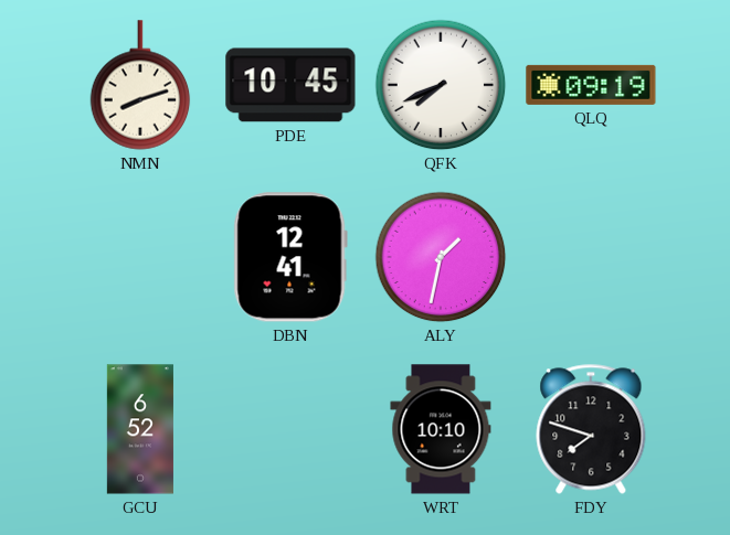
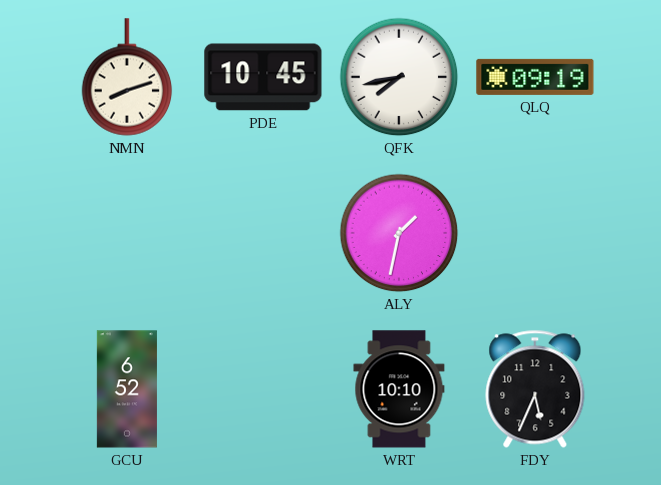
QFK: 7:41 -> 7:43 (399, 77)
DBN: 12:41 -> none (290, 257)
FDY: 7:48 -> 5:34 (535, 389)
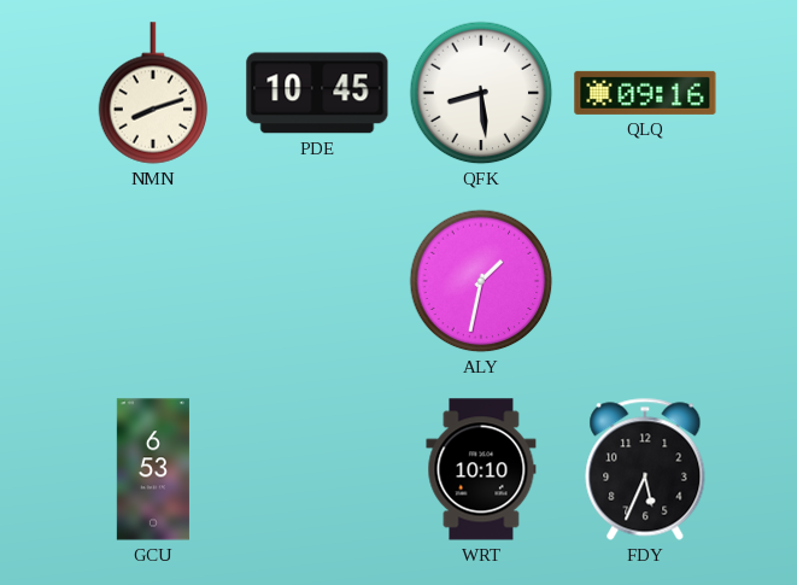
QFK: 7:43 -> 8:29 (481, 93)
QLQ: 09:19 -> 09:16 (645, 93)
GCU: 6:52 -> 6:53 (153, 469)
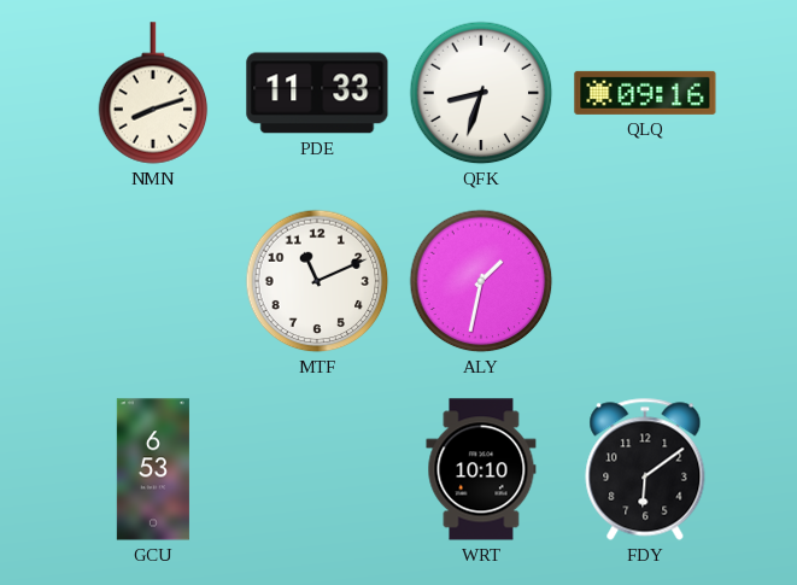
PDE: 10:45 -> 11:33 (317, 93)
QFK: 8:29 -> 8:33 (481, 93)
MTF: none -> 11:11 (317, 281)
FDY: 5:34 -> 6:09 (645, 469)
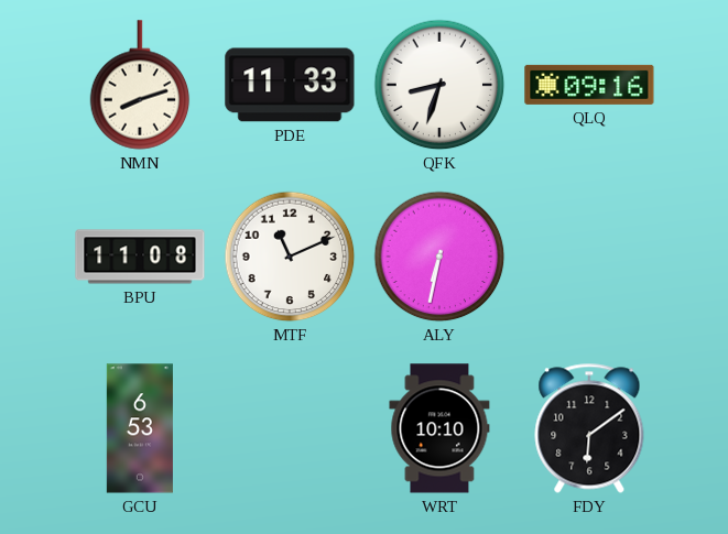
BPU: none -> 11:08 (140, 257)
ALY: 1:32 -> 6:32 (439, 257)
